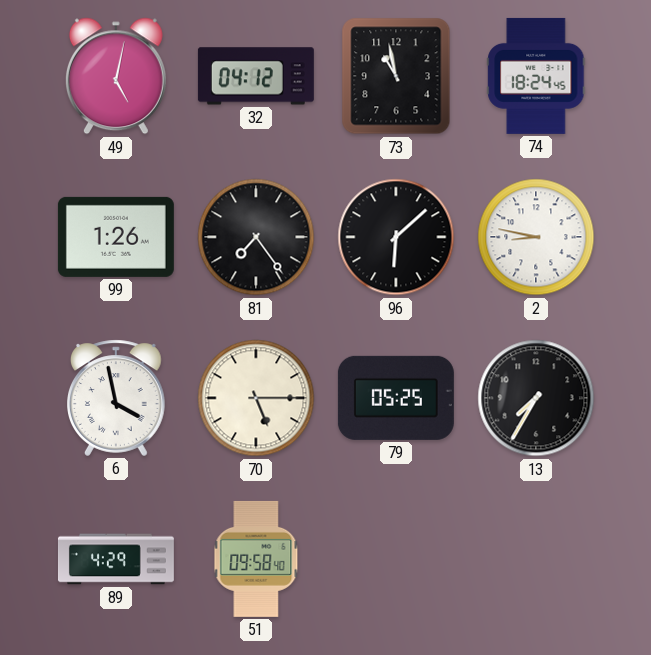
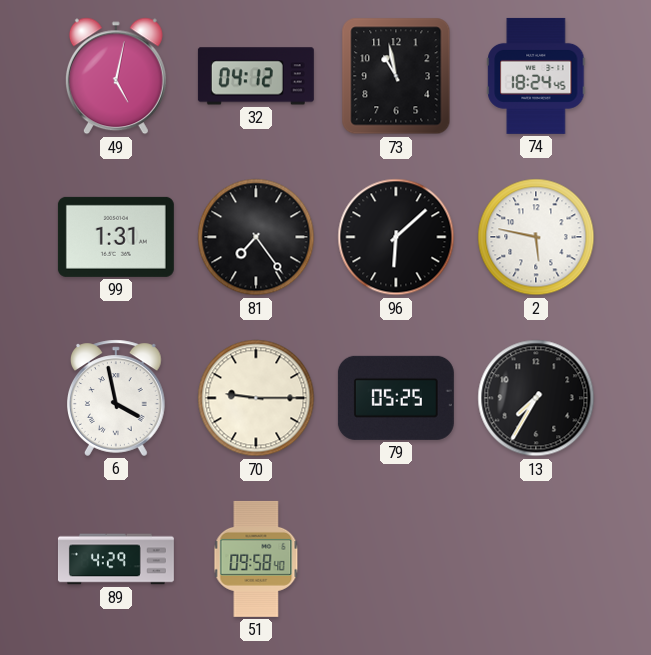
99: 1:26 -> 1:31 (116, 237)
2: 8:47 -> 5:47 (536, 237)
70: 5:15 -> 9:15 (256, 398)
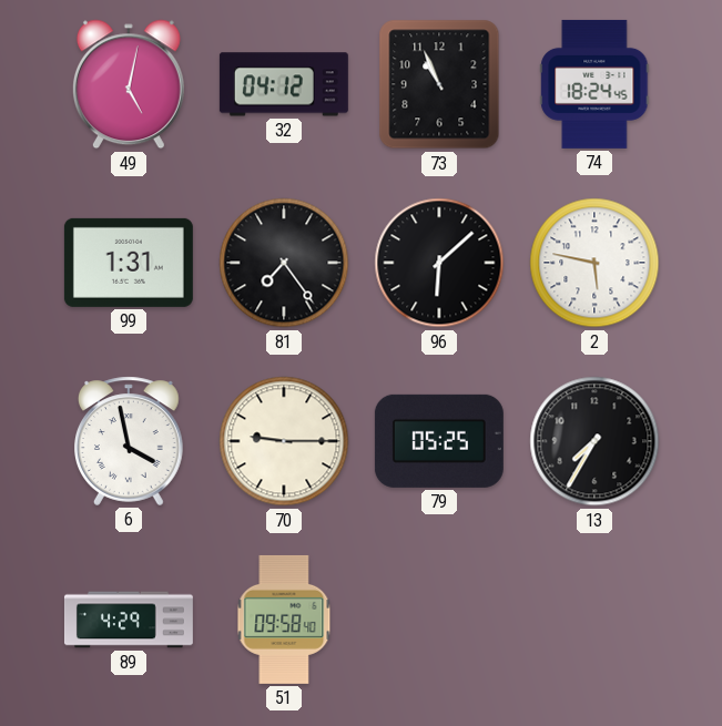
73: 10:58 -> 10:56 (439, 84)
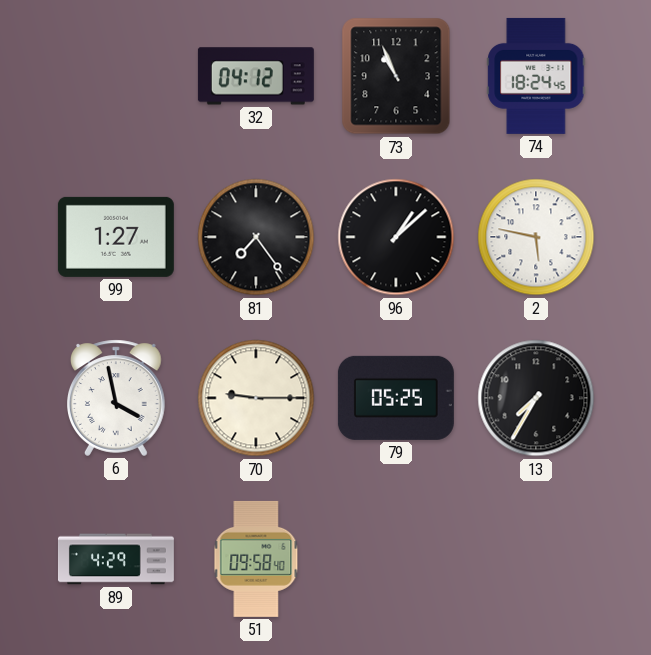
49: 5:02 -> none (129, 84)
99: 1:31 -> 1:27 (116, 237)
96: 6:08 -> 1:08 (396, 237)
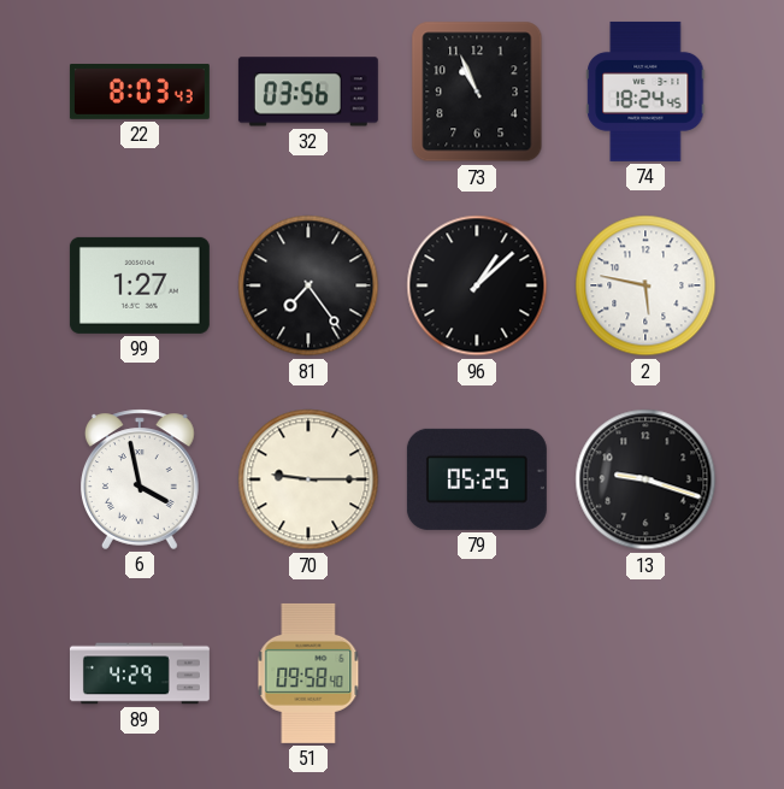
22: none -> 8:03 (140, 92)
32: 04:12 -> 03:56 (308, 92)
13: 7:35 -> 9:18 (646, 479)
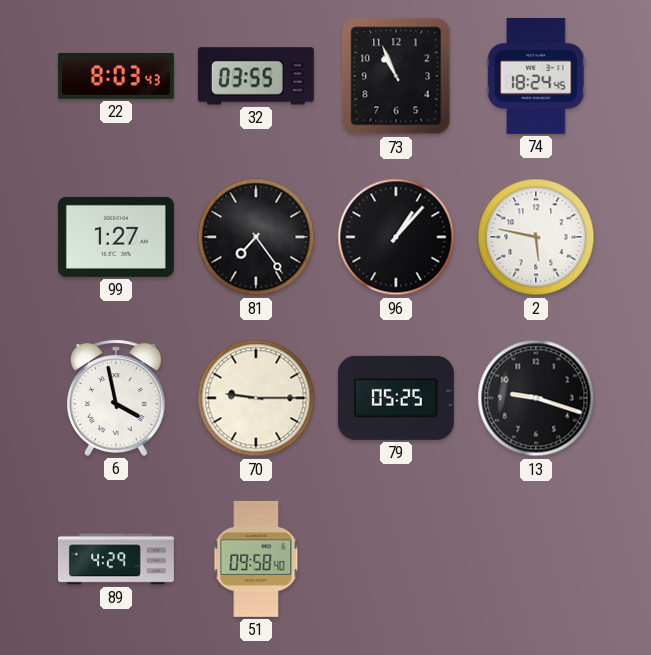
32: 03:56 -> 03:55 (256, 76)
96: 1:08 -> 1:07 (396, 237)
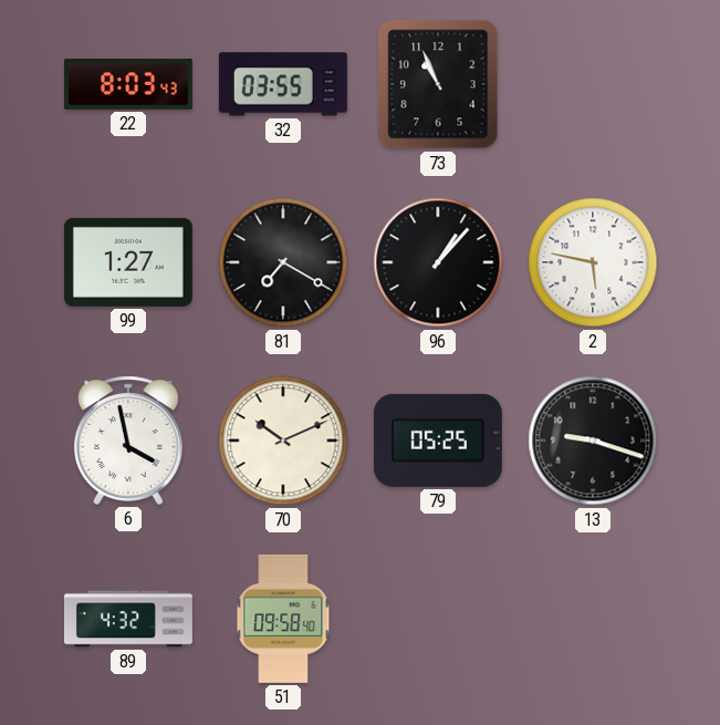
74: 18:24 -> none (536, 76)
81: 7:24 -> 7:20 (283, 262)
70: 9:15 -> 10:11 (283, 441)
89: 4:29 -> 4:32 (128, 619)
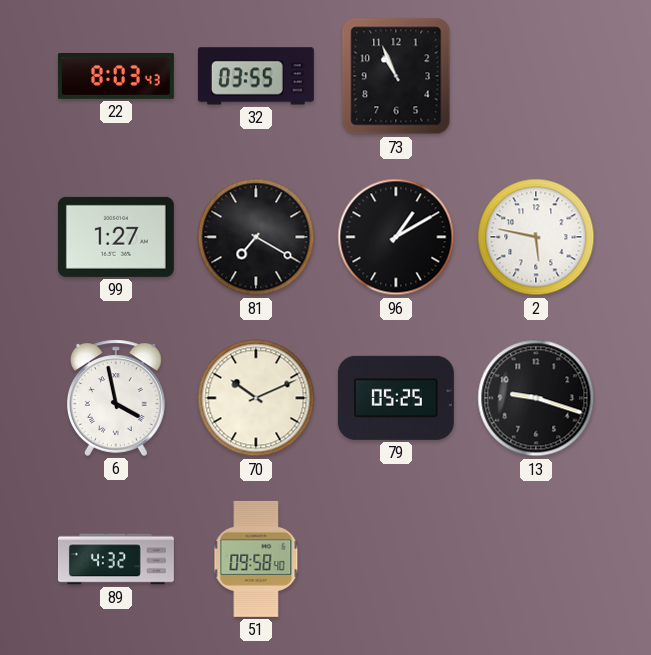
96: 1:07 -> 1:10 (396, 237)
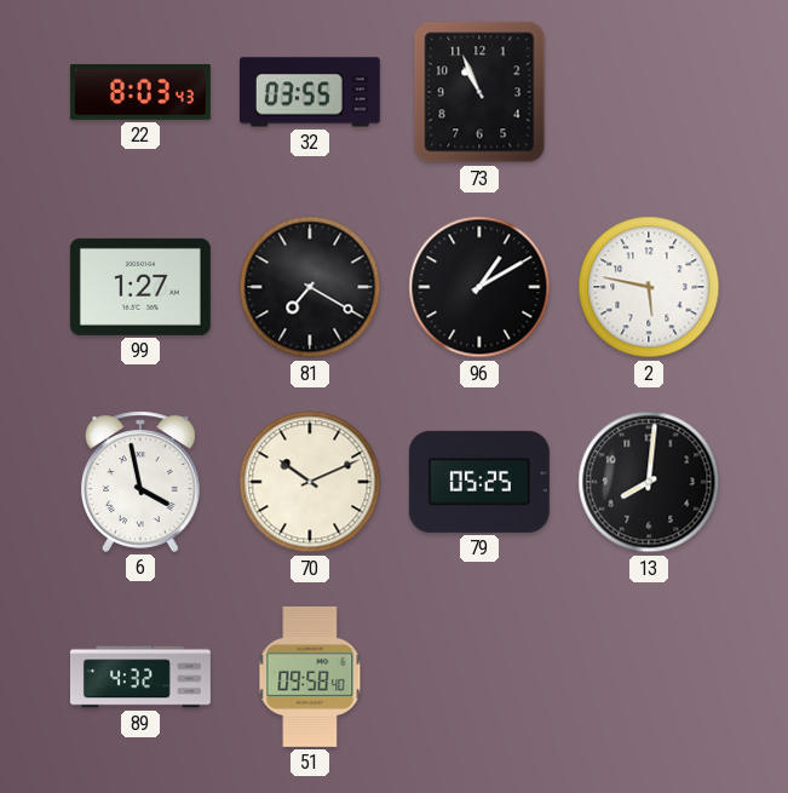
13: 9:18 -> 8:01 (649, 482)
